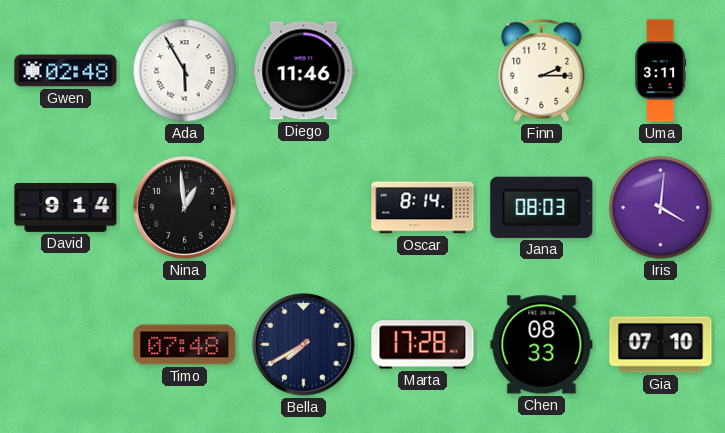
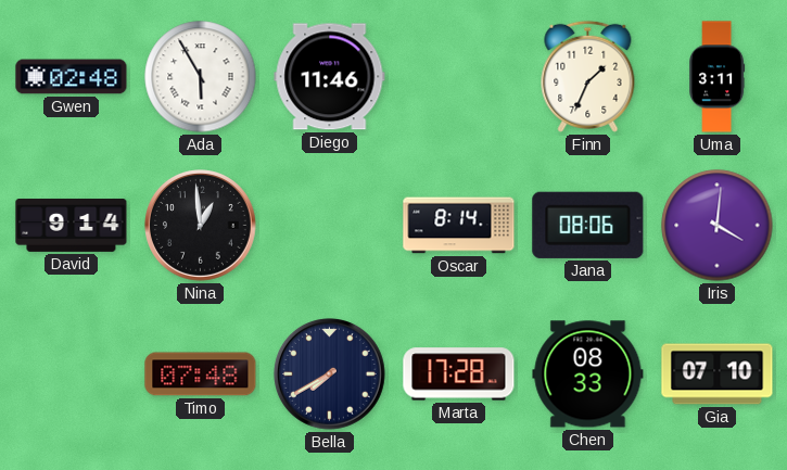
Finn: 2:15 -> 1:34 (588, 76)
Jana: 08:03 -> 08:06 (588, 225)
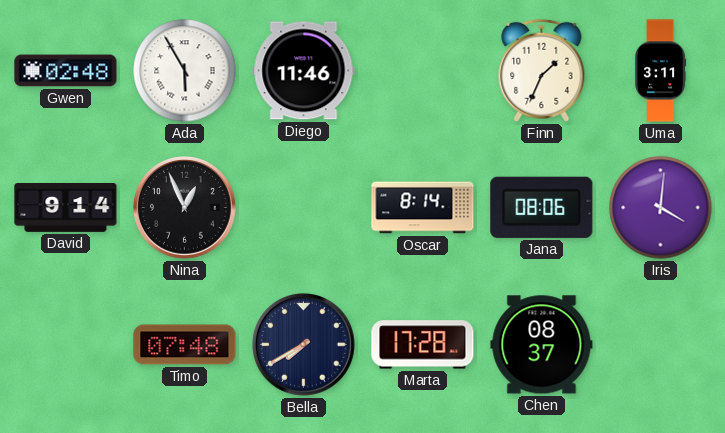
Nina: 12:59 -> 12:56 (185, 208)
Chen: 08:33 -> 08:37 (542, 345)
Gia: 07:10 -> none (718, 374)
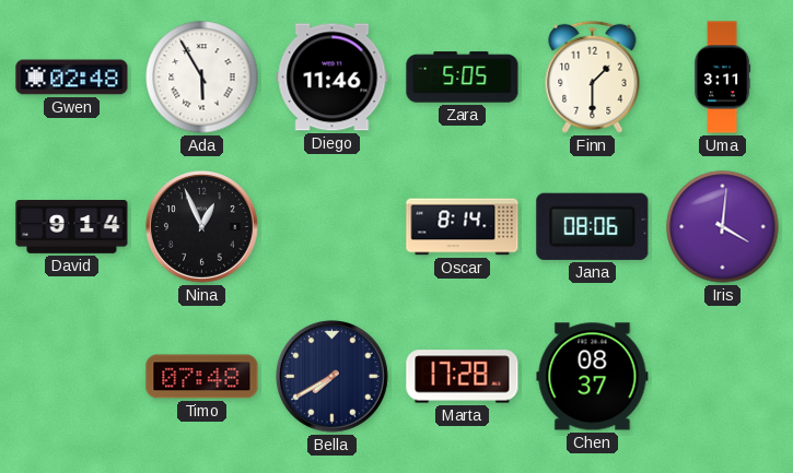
Zara: none -> 5:05 (463, 78)
Finn: 1:34 -> 1:30 (593, 76)
